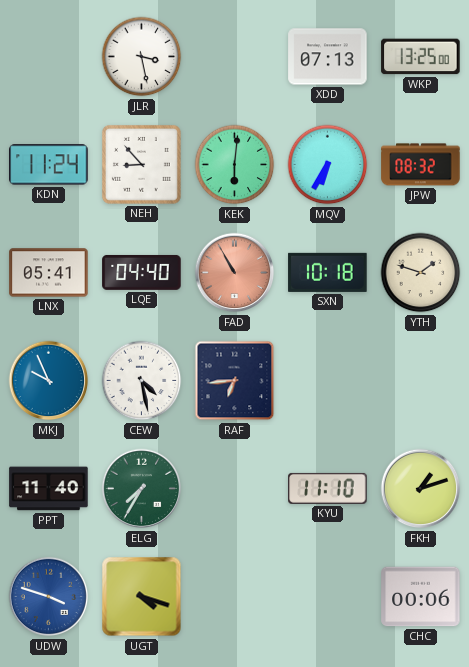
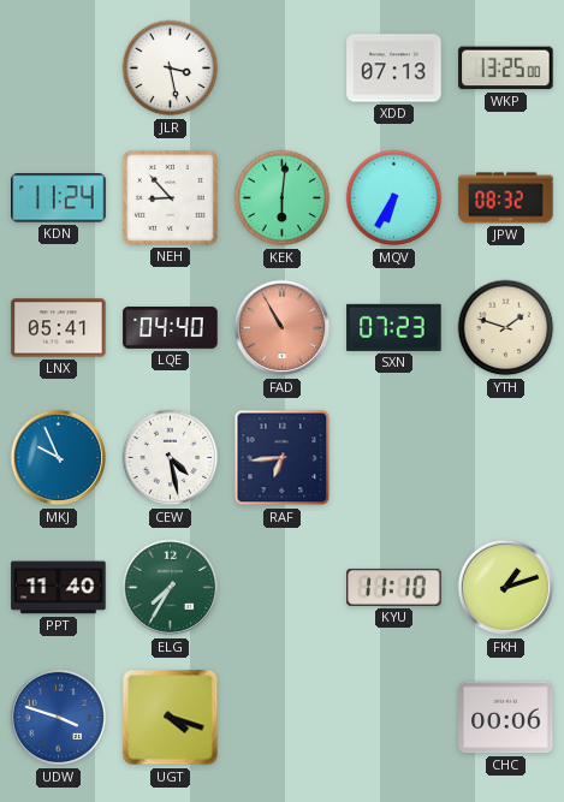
SXN: 10:18 -> 07:23 (394, 327)
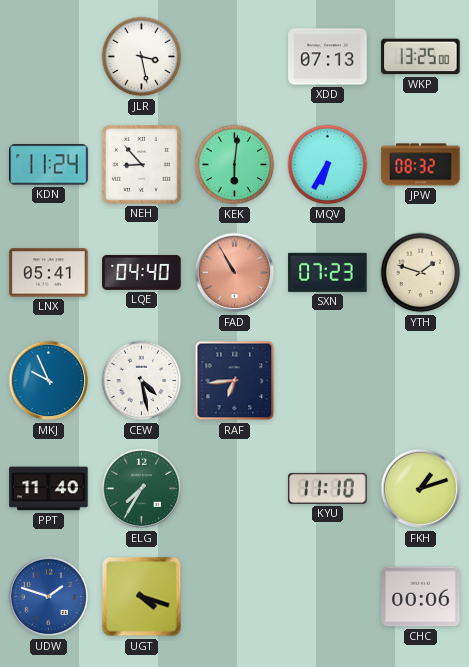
UDW: 3:48 -> 1:48 (49, 597)
